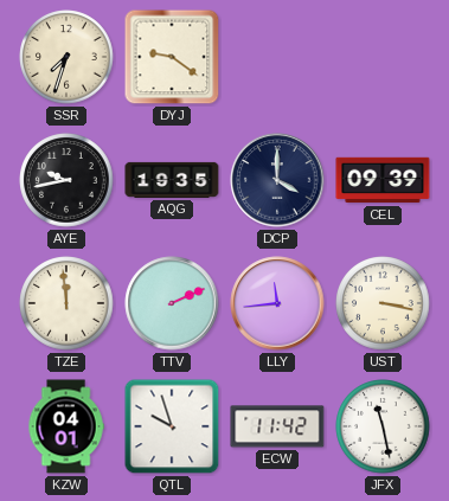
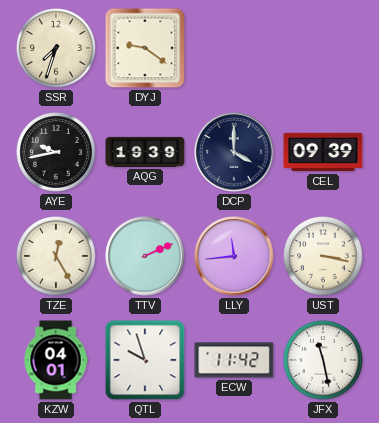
AQG: 19:35 -> 19:39 (145, 152)
TZE: 11:59 -> 12:25 (56, 256)
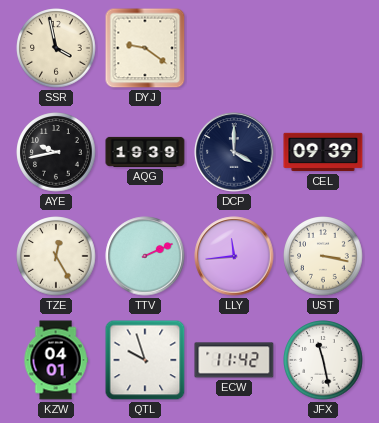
SSR: 7:33 -> 3:58 (56, 48)
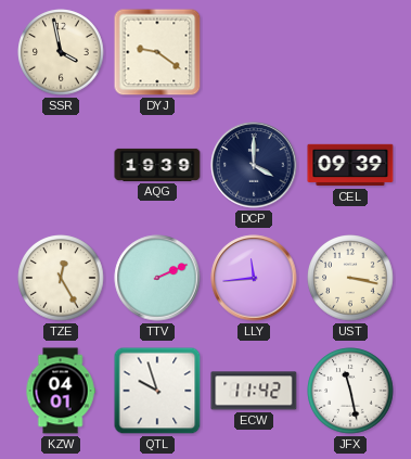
AYE: 9:43 -> none (56, 152)
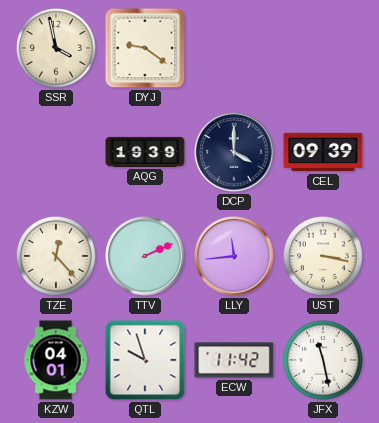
TZE: 12:25 -> 12:23 (56, 256)
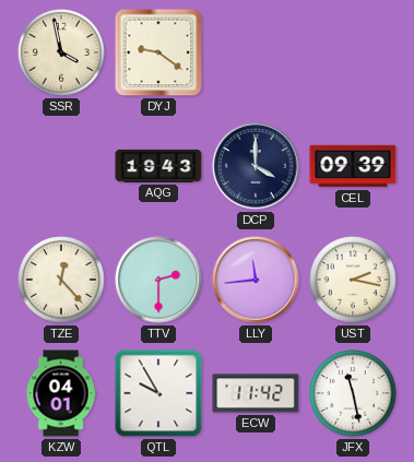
AQG: 19:39 -> 19:43 (158, 166)
TTV: 2:11 -> 2:30 (158, 280)
UST: 3:17 -> 2:17 (353, 280)
QTL: 9:57 -> 9:55 (158, 393)
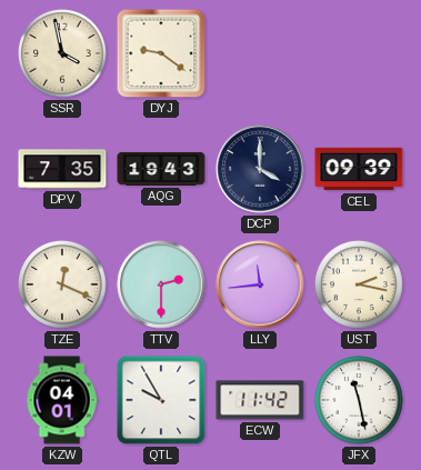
DPV: none -> 7:35 (62, 169)
TZE: 12:23 -> 12:19 (62, 284)
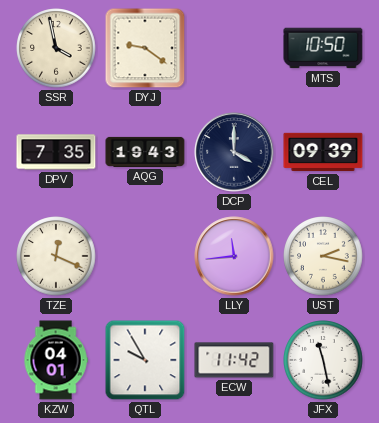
MTS: none -> 10:50 (323, 48)
TTV: 2:30 -> none (161, 284)
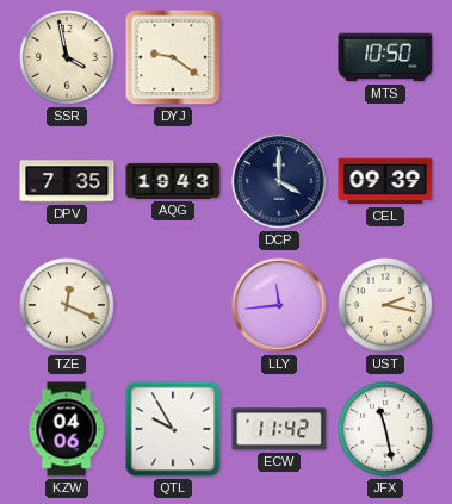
KZW: 04:01 -> 04:06 (67, 429)
